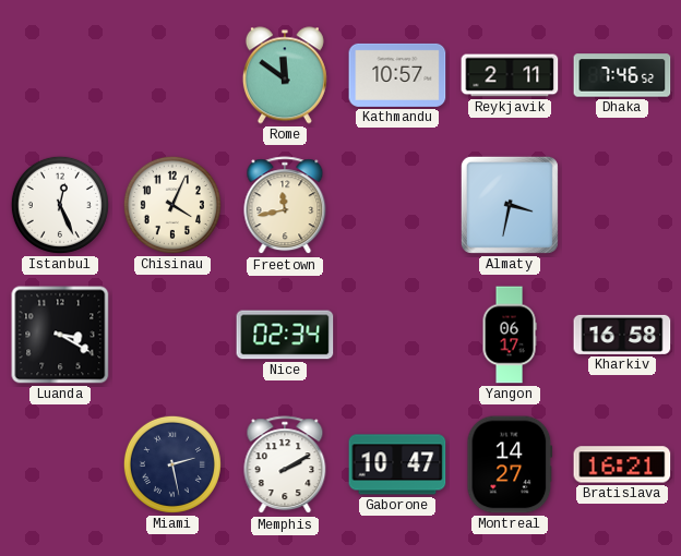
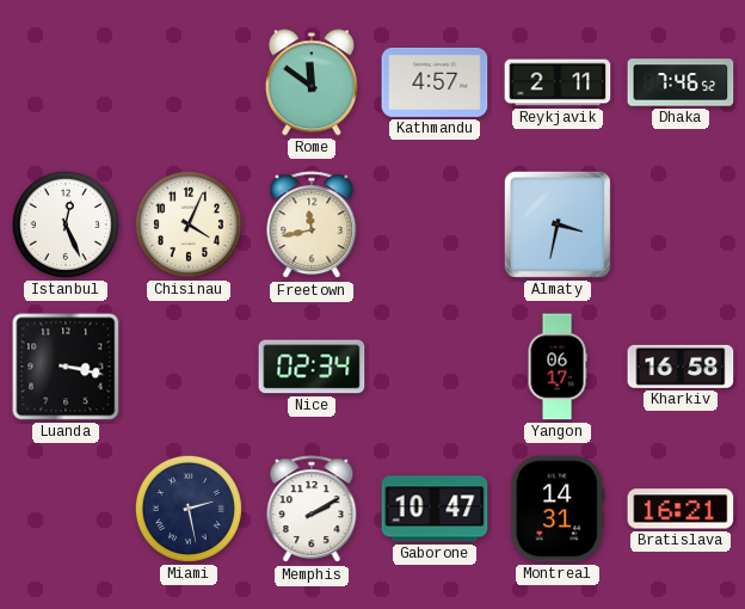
Kathmandu: 10:57 -> 4:57 (435, 82)
Luanda: 3:20 -> 3:17 (66, 367)
Montreal: 14:27 -> 14:31 (558, 509)
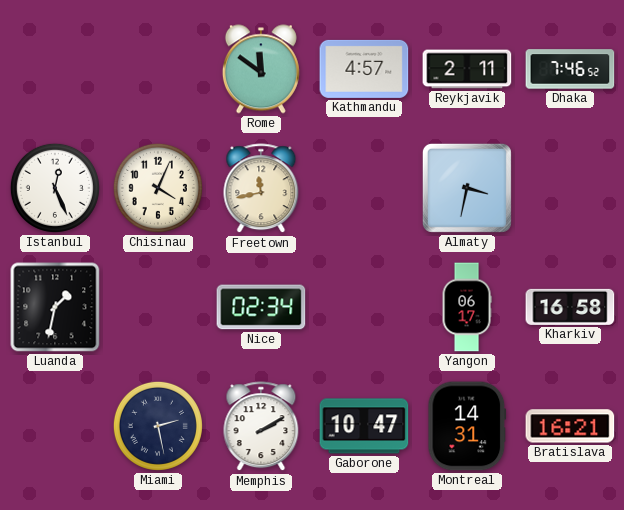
Luanda: 3:17 -> 1:32 (55, 307)
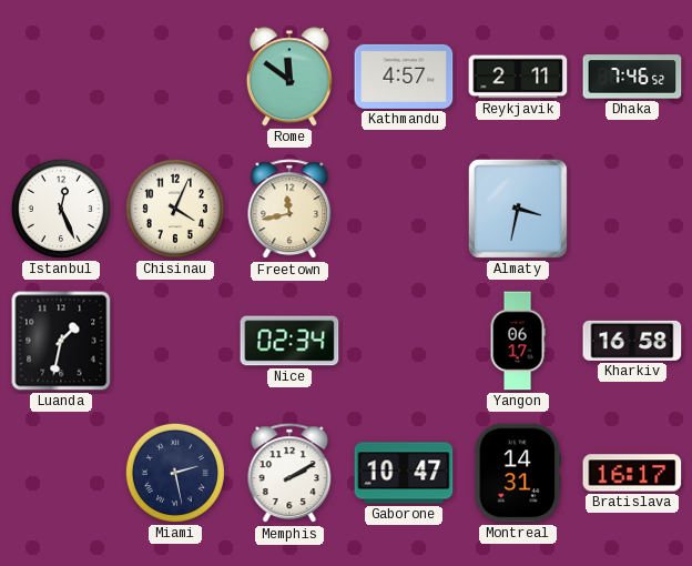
Bratislava: 16:21 -> 16:17 (632, 473)
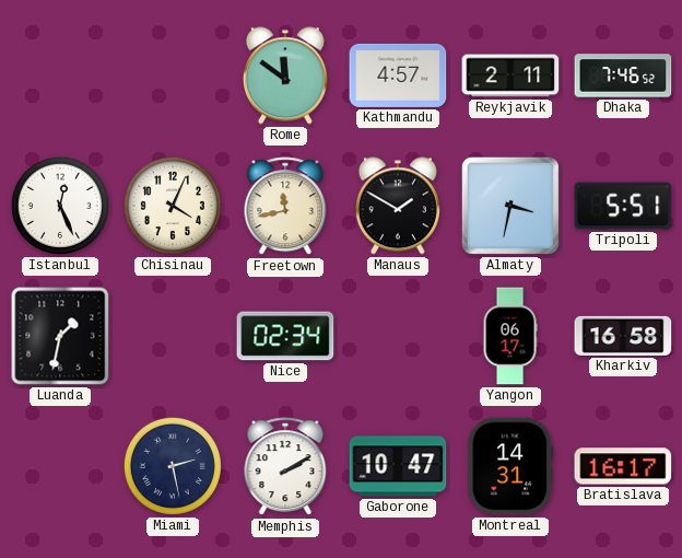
Manaus: none -> 1:50 (398, 206)
Tripoli: none -> 5:51 (623, 206)
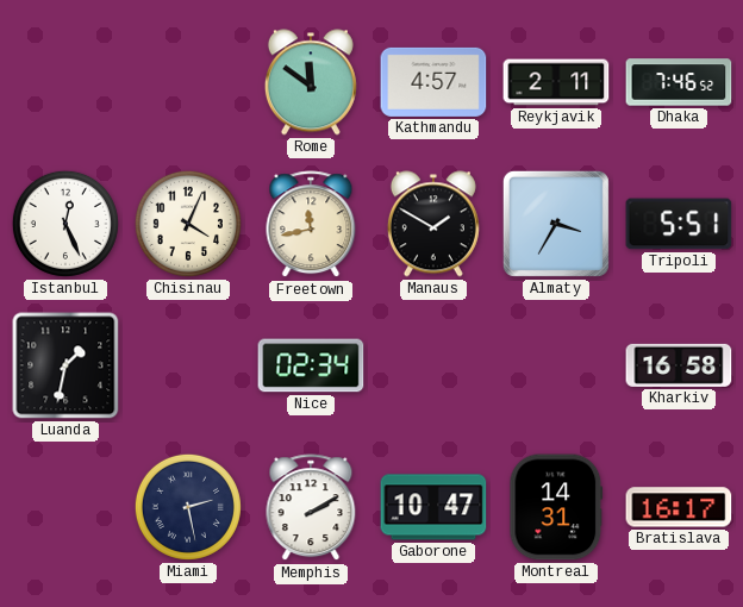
Almaty: 3:32 -> 3:35 (556, 224)
Yangon: 06:17 -> none (510, 336)
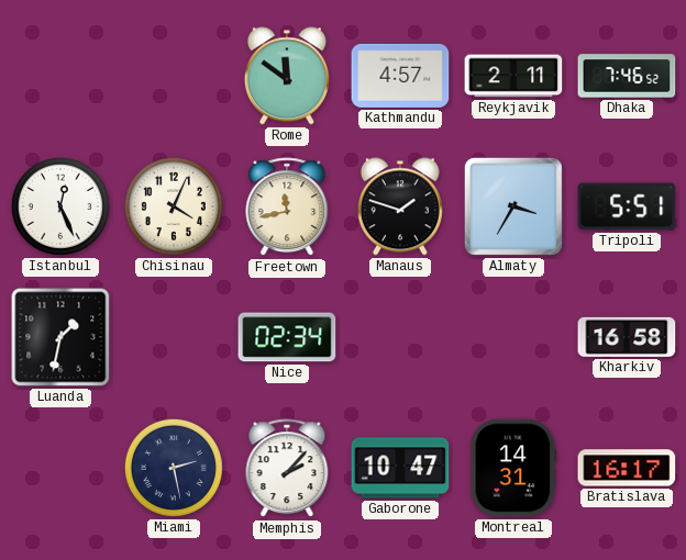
Manaus: 1:50 -> 1:48 (400, 206)
Memphis: 2:10 -> 2:07 (287, 469)
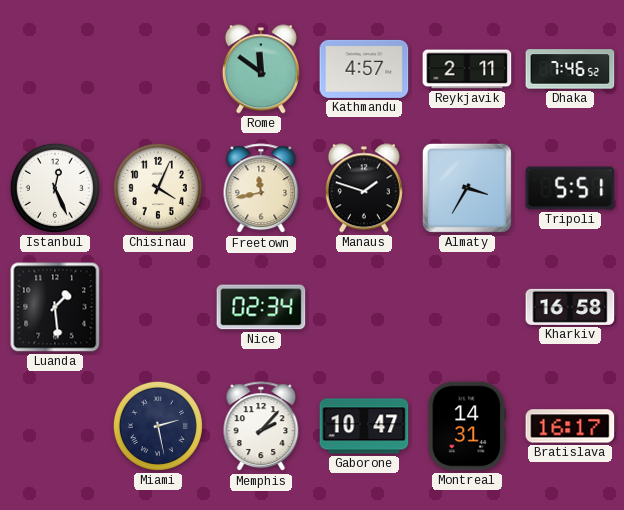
Luanda: 1:32 -> 1:29 (55, 307)
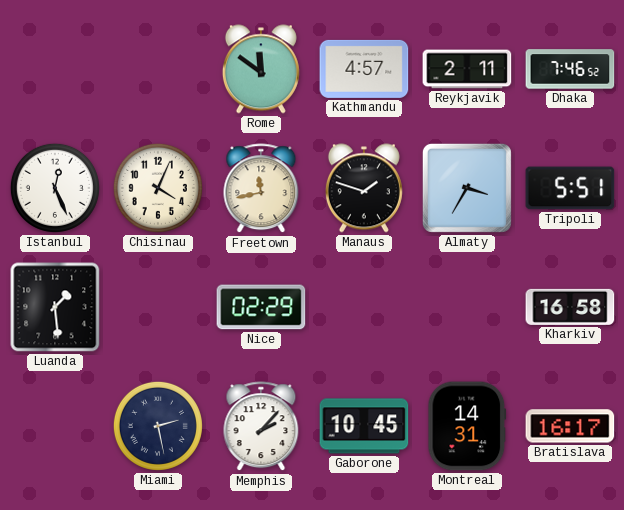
Nice: 02:34 -> 02:29 (261, 307)
Gaborone: 10:47 -> 10:45 (364, 426)
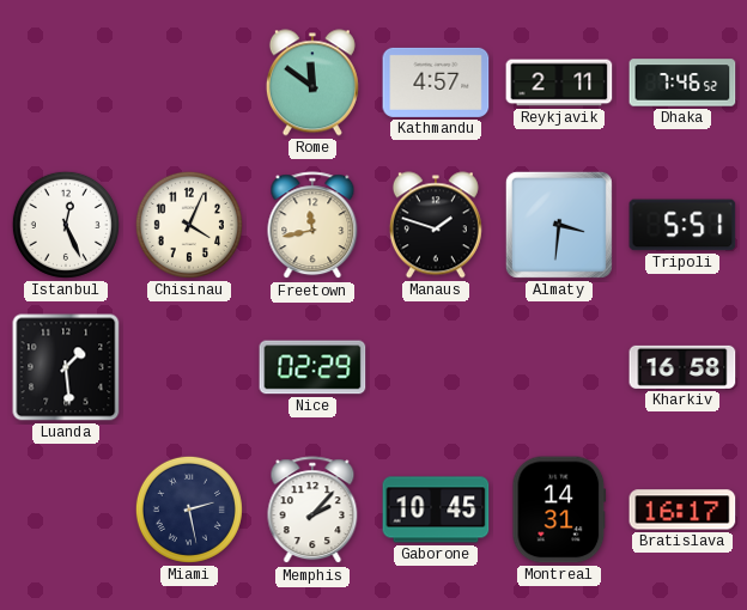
Almaty: 3:35 -> 3:31 (559, 225)
